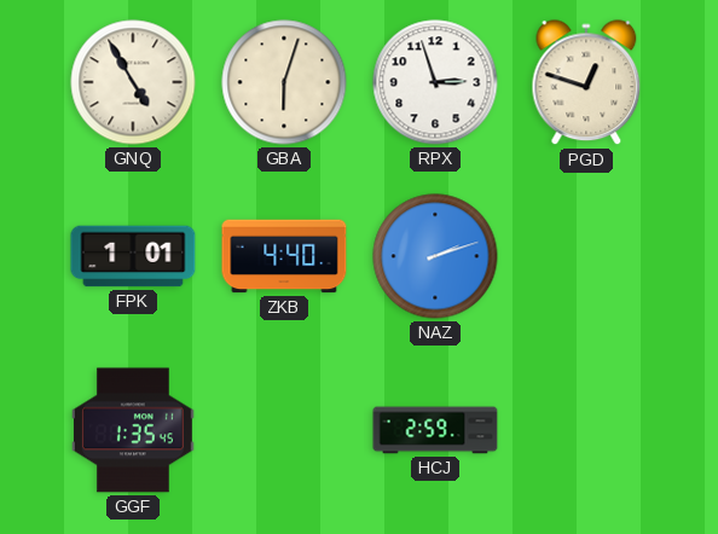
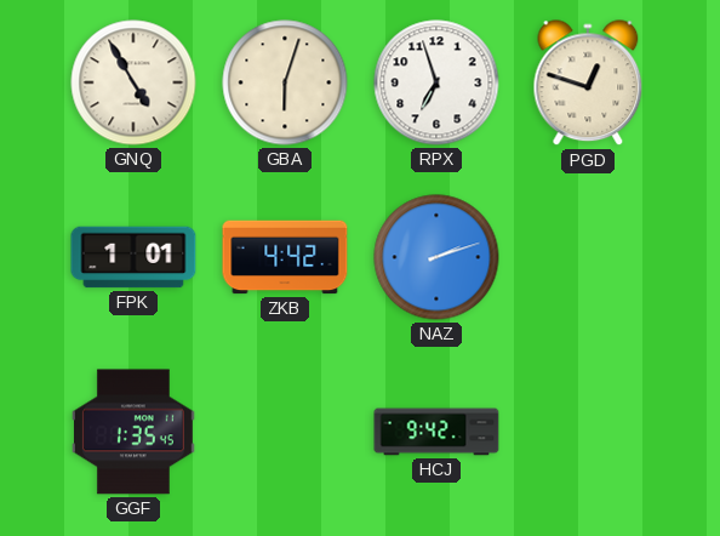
RPX: 2:57 -> 6:57 (436, 82)
ZKB: 4:40 -> 4:42 (285, 257)
HCJ: 2:59 -> 9:42 (436, 432)
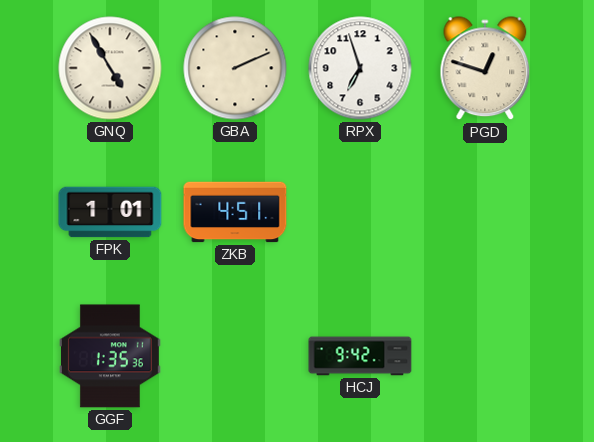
GBA: 6:03 -> 2:11 (235, 68)
ZKB: 4:42 -> 4:51 (235, 212)
NAZ: 2:12 -> none (436, 257)
GGF: 1:35:45 -> 1:35:36 (110, 356)
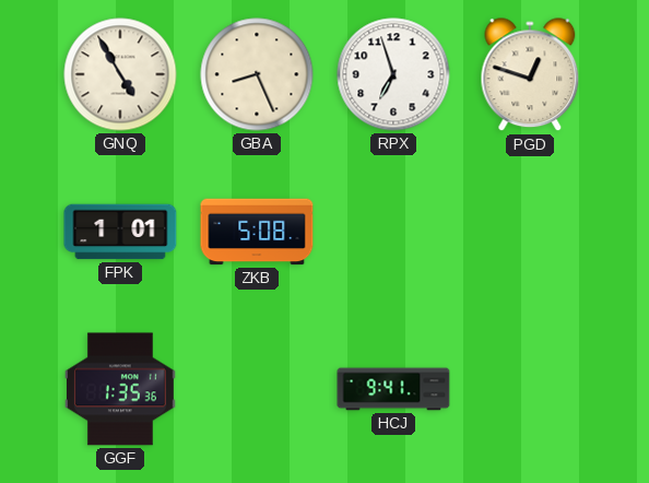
GBA: 2:11 -> 8:26 (257, 74)
ZKB: 4:51 -> 5:08 (257, 232)
HCJ: 9:42 -> 9:41 (393, 389)
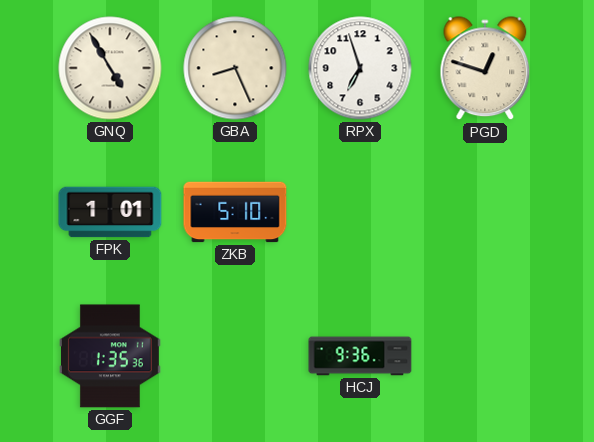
ZKB: 5:08 -> 5:10 (235, 212)
HCJ: 9:41 -> 9:36 (360, 356)
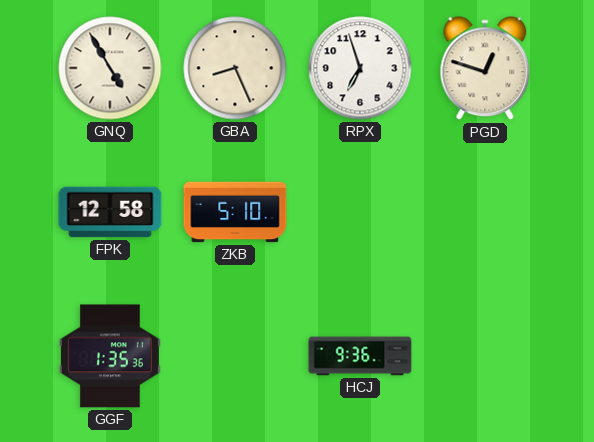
FPK: 1:01 -> 12:58 (110, 212)
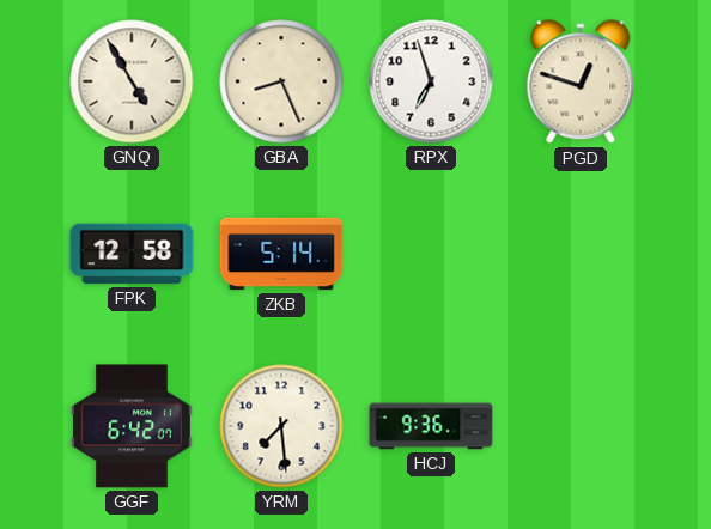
ZKB: 5:10 -> 5:14 (281, 254)
GGF: 1:35 -> 6:42 (132, 426)
YRM: none -> 7:29 (281, 426)
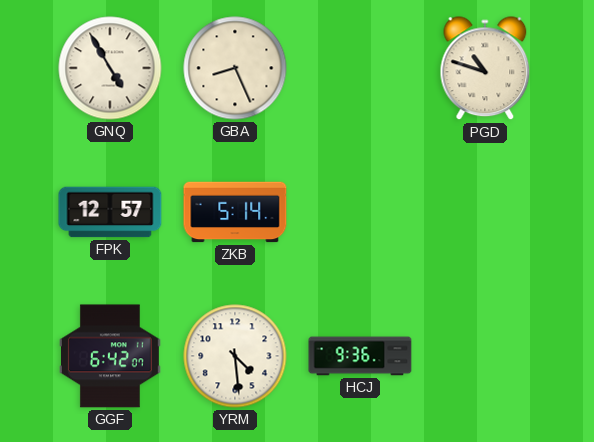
RPX: 6:57 -> none (431, 81)
PGD: 12:48 -> 10:48 (485, 69)
FPK: 12:58 -> 12:57 (110, 212)
YRM: 7:29 -> 4:29 (235, 356)
